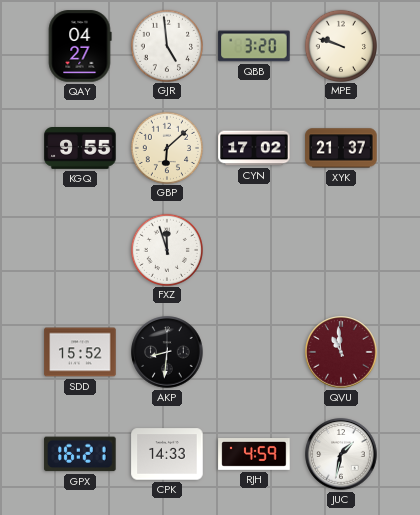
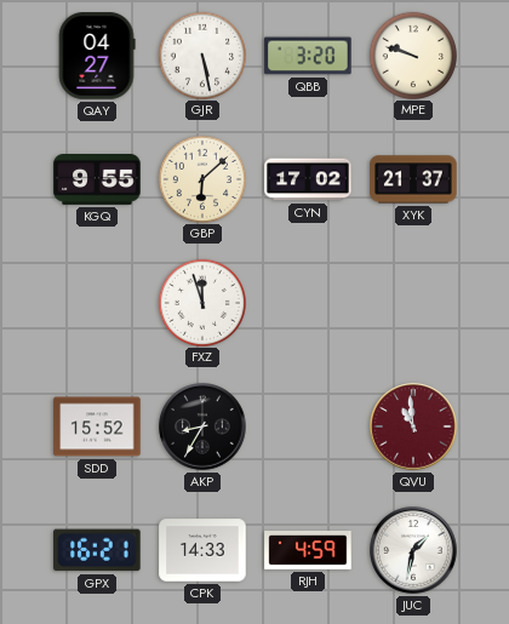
GJR: 4:59 -> 5:28 (201, 55)
AKP: 8:31 -> 8:35 (202, 427)
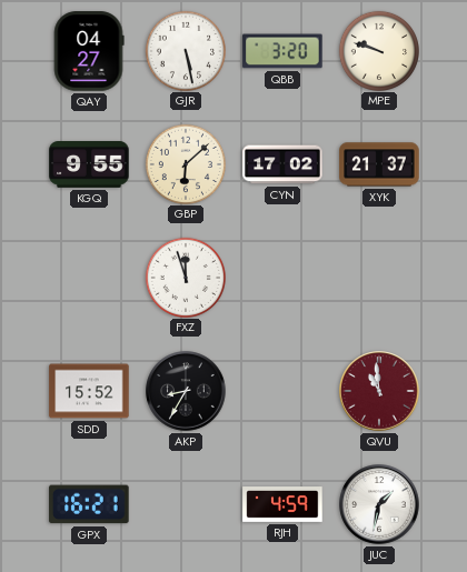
CPK: 14:33 -> none (202, 550)
